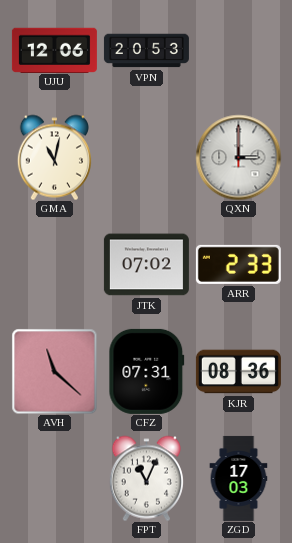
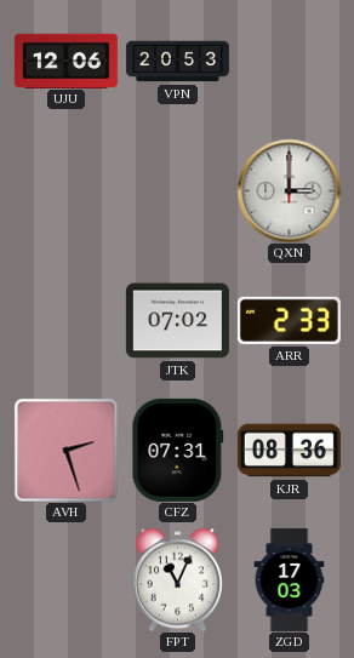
GMA: 11:02 -> none (54, 157)
AVH: 11:22 -> 2:27 (65, 450)
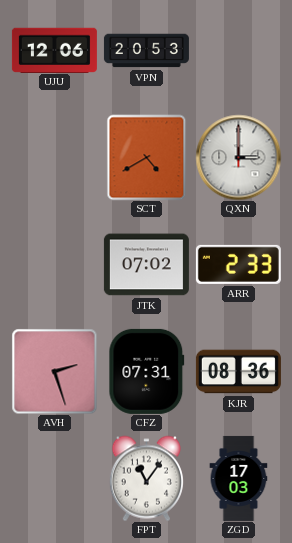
SCT: none -> 4:40 (147, 157)
FPT: 11:04 -> 11:06 (146, 478)
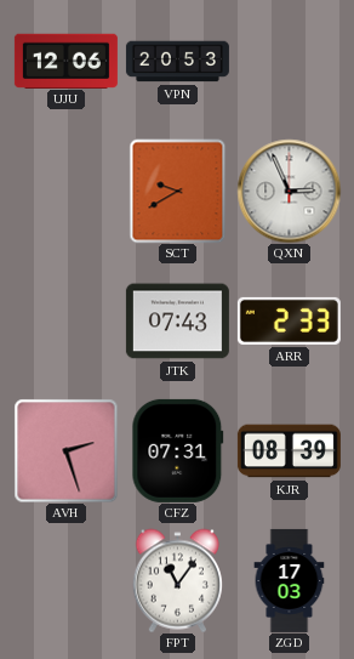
SCT: 4:40 -> 9:40 (178, 191)
QXN: 3:00 -> 2:56 (289, 191)
JTK: 07:02 -> 07:43 (177, 322)
KJR: 08:36 -> 08:39 (289, 451)
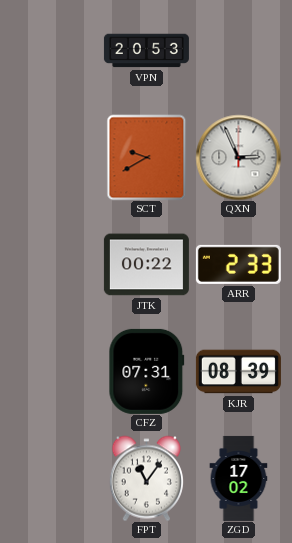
UJU: 12:06 -> none (65, 61)
JTK: 07:43 -> 00:22 (146, 265)
AVH: 2:27 -> none (65, 450)
ZGD: 17:03 -> 17:02 (239, 478)
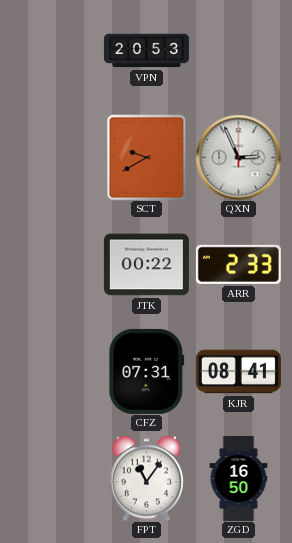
KJR: 08:39 -> 08:41 (238, 372)
ZGD: 17:02 -> 16:50 (239, 478)
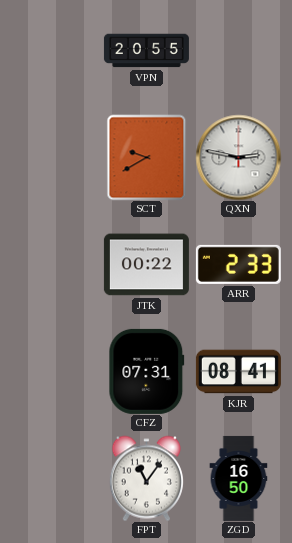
VPN: 20:53 -> 20:55 (146, 51)
QXN: 2:56 -> 2:47 (238, 157)
